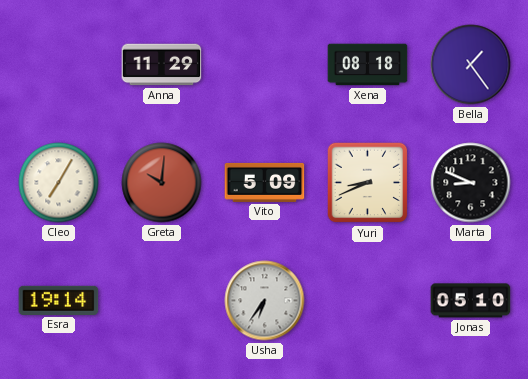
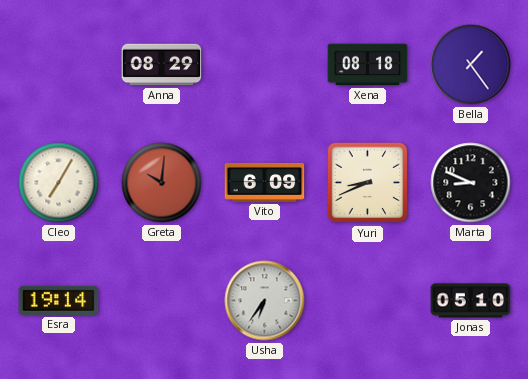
Anna: 11:29 -> 08:29 (162, 65)
Vito: 5:09 -> 6:09 (265, 182)
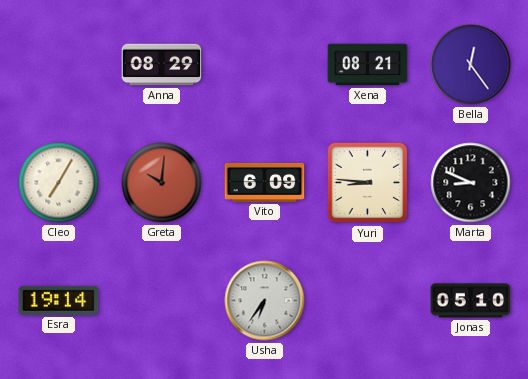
Xena: 08:18 -> 08:21 (368, 65)
Bella: 1:24 -> 12:24 (471, 65)
Yuri: 8:41 -> 8:46 (368, 183)
